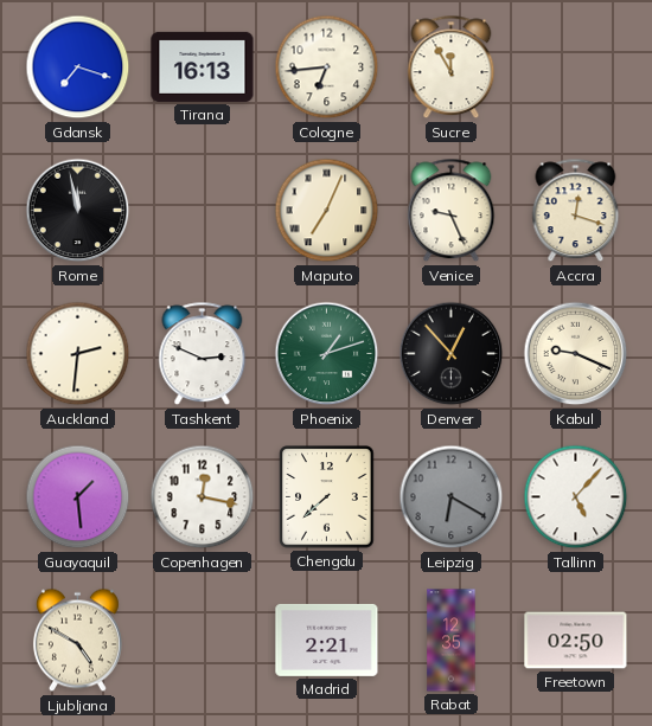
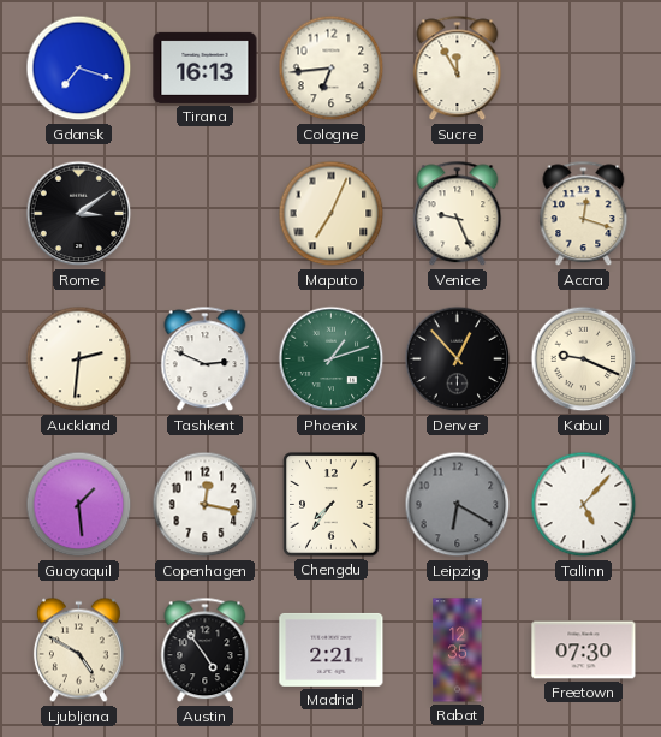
Rome: 11:58 -> 3:09 (79, 214)
Chengdu: 7:38 -> 7:36 (332, 505)
Austin: none -> 4:54 (206, 650)
Freetown: 02:50 -> 07:30 (584, 650)
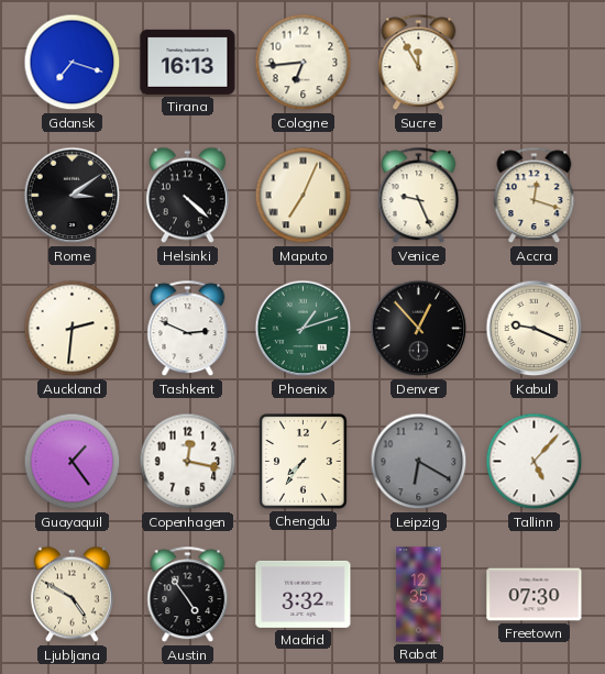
Helsinki: none -> 4:22 (187, 196)
Guayaquil: 1:29 -> 1:24 (73, 462)
Madrid: 2:21 -> 3:32 (304, 594)
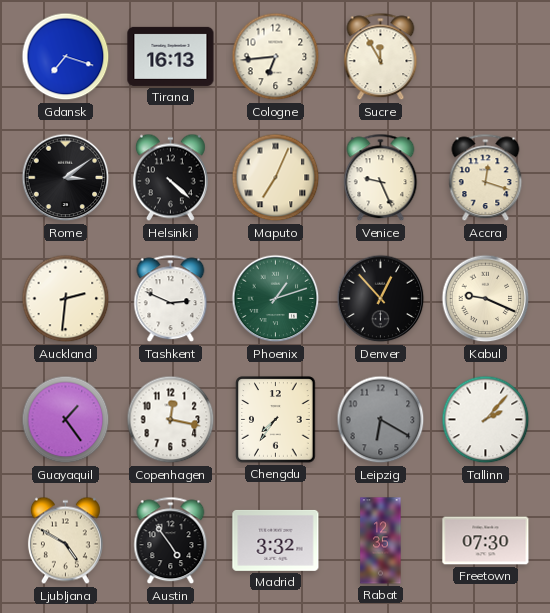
Tallinn: 5:07 -> 2:07 (486, 420)
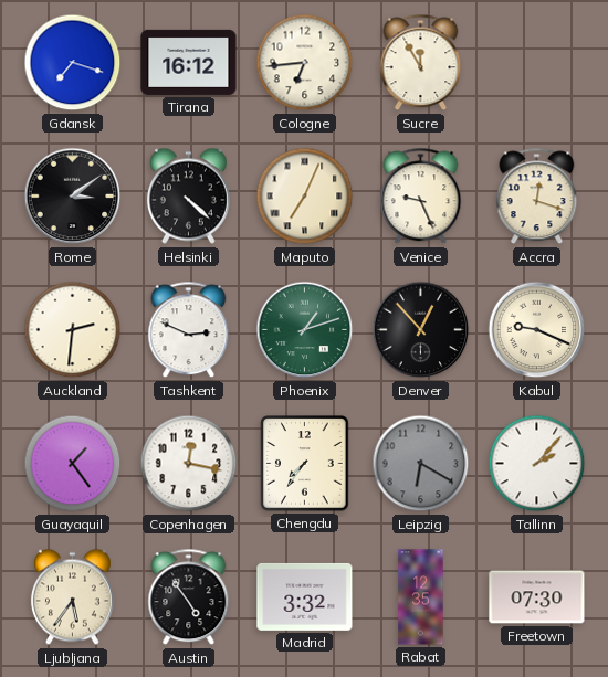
Tirana: 16:13 -> 16:12 (189, 62)
Ljubljana: 4:50 -> 5:36 (72, 597)
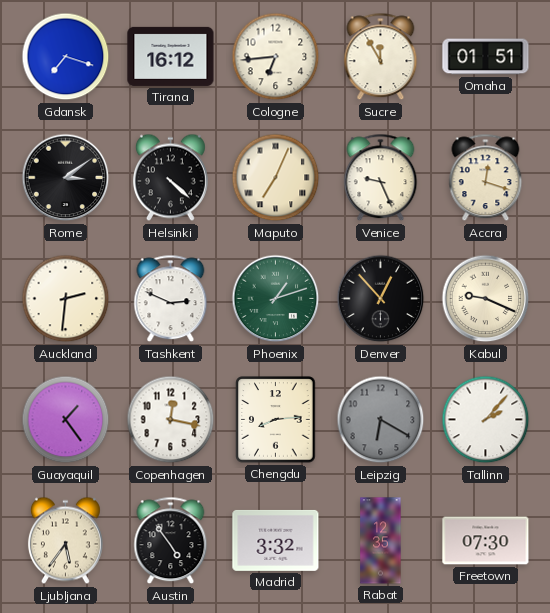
Omaha: none -> 01:51 (486, 57)
Chengdu: 7:36 -> 8:14 (276, 420)
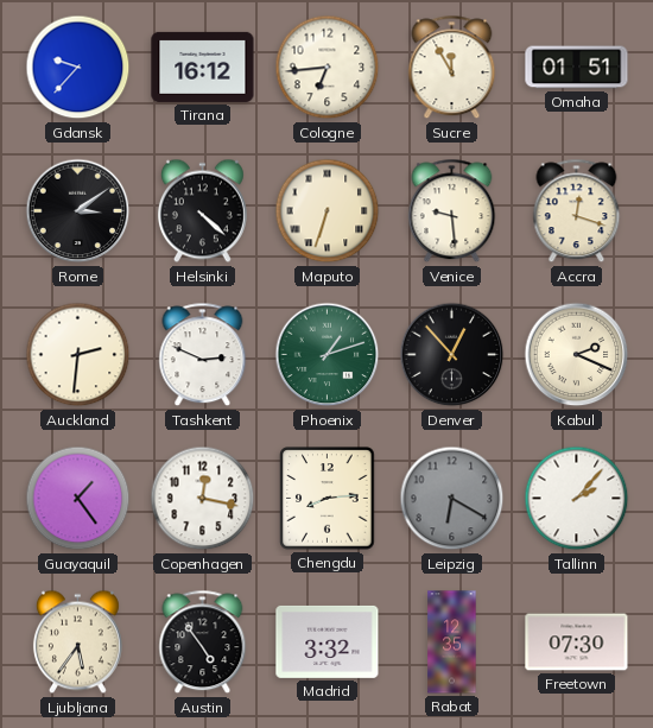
Gdansk: 7:18 -> 9:37 (78, 68)
Maputo: 7:04 -> 6:33 (328, 211)
Venice: 9:26 -> 9:29 (452, 211)
Kabul: 9:19 -> 2:19 (577, 355)
